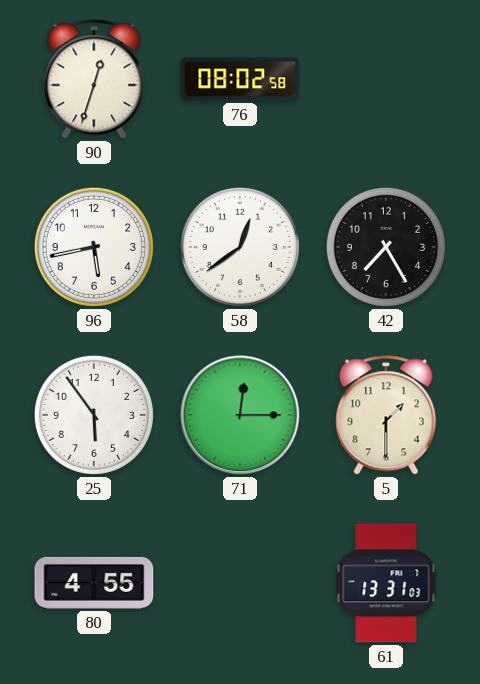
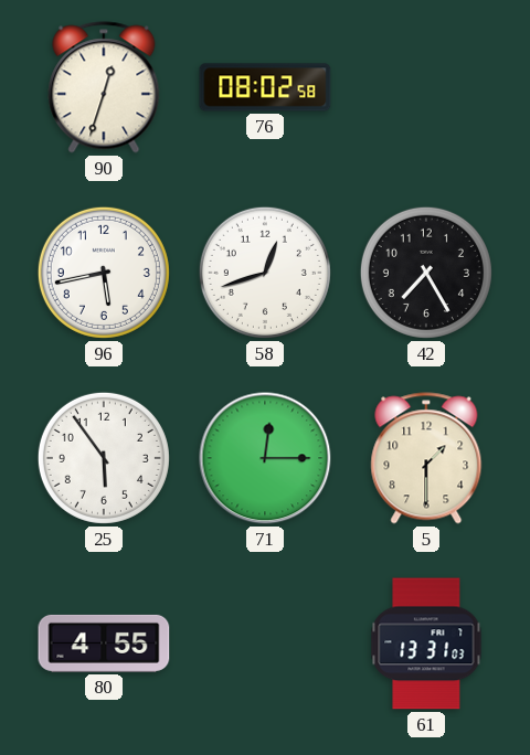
58: 12:39 -> 12:42 (265, 273)
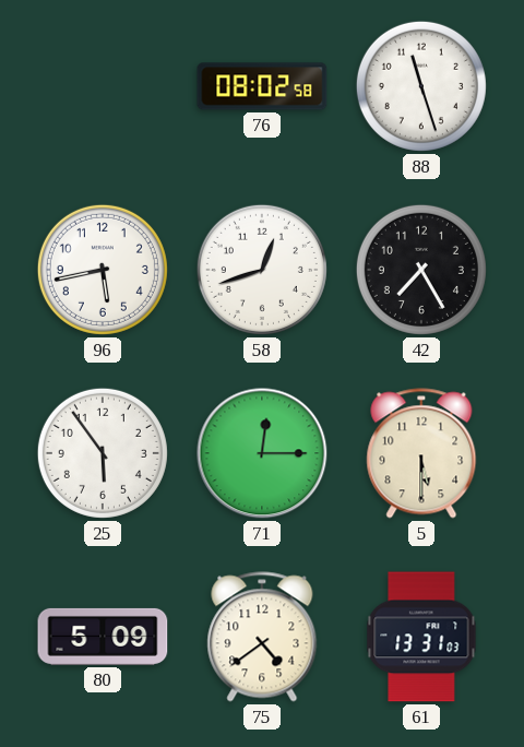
90: 12:33 -> none (104, 87)
88: none -> 11:27 (421, 86)
5: 1:30 -> 5:30 (421, 453)
80: 4:55 -> 5:09 (103, 637)
75: none -> 4:39 (262, 637)
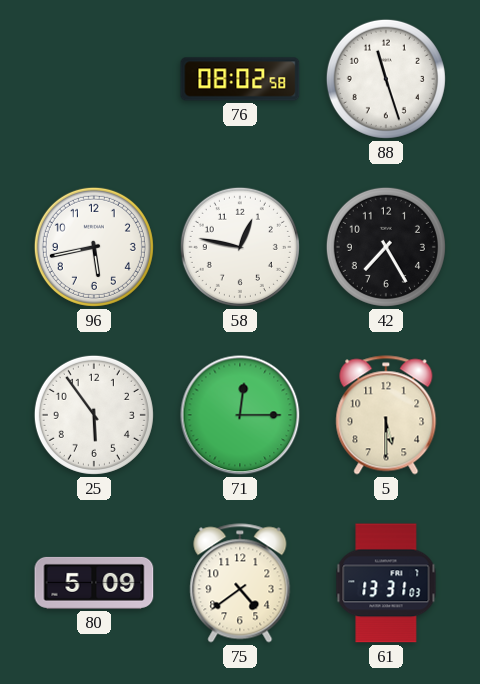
58: 12:42 -> 12:47 (240, 247)
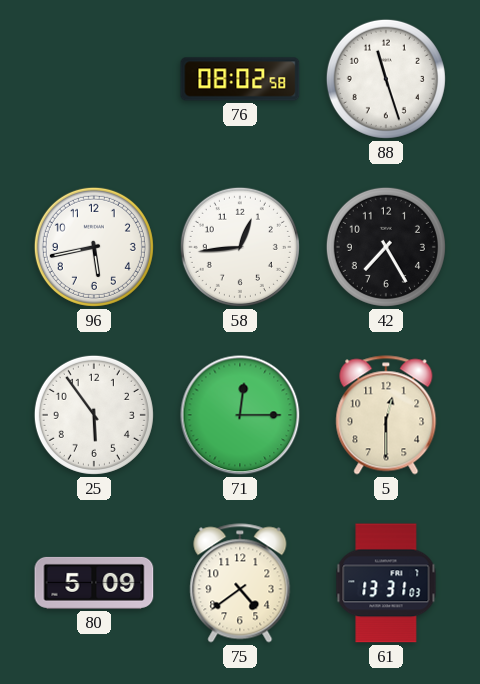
58: 12:47 -> 12:44 (240, 247)
5: 5:30 -> 12:30 (386, 415)
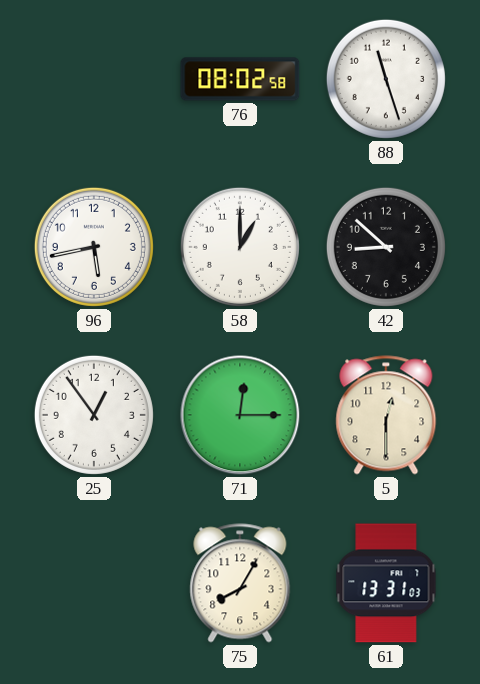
58: 12:44 -> 1:00 (240, 247)
42: 7:25 -> 8:52 (386, 247)
25: 5:54 -> 12:54 (94, 415)
80: 5:09 -> none (94, 583)
75: 4:39 -> 8:05 (240, 583)
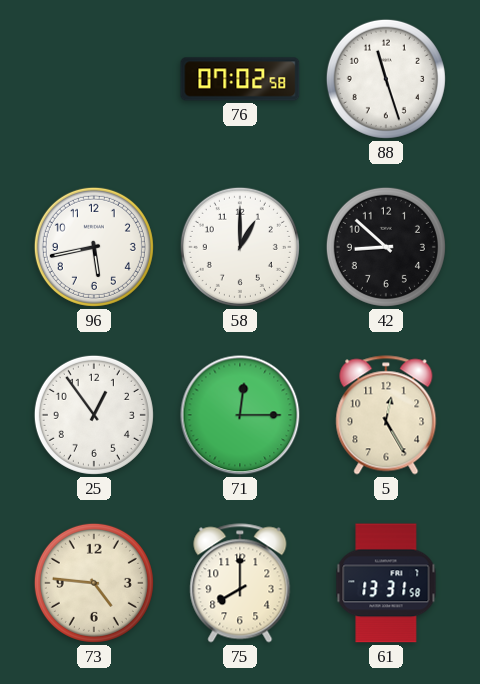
76: 08:02 -> 07:02 (240, 79)
5: 12:30 -> 12:25 (386, 415)
73: none -> 4:46 (94, 583)
75: 8:05 -> 8:00 (240, 583)
61: 13:31:03 -> 13:31:58 (386, 583)
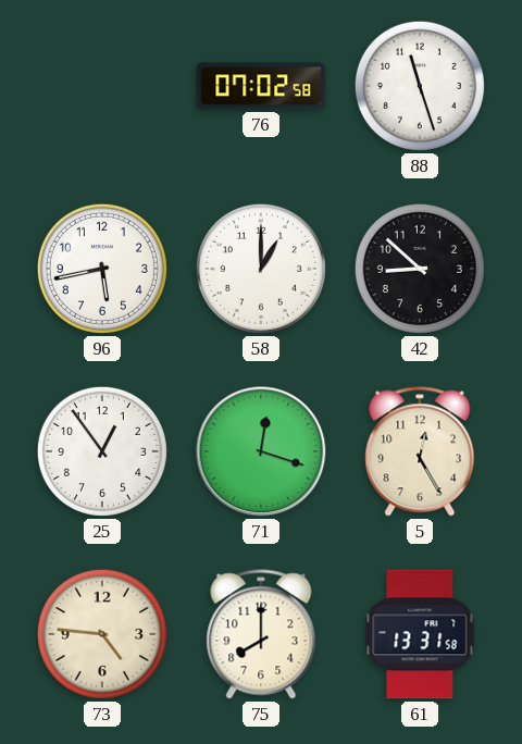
71: 12:15 -> 12:18 (261, 451)
